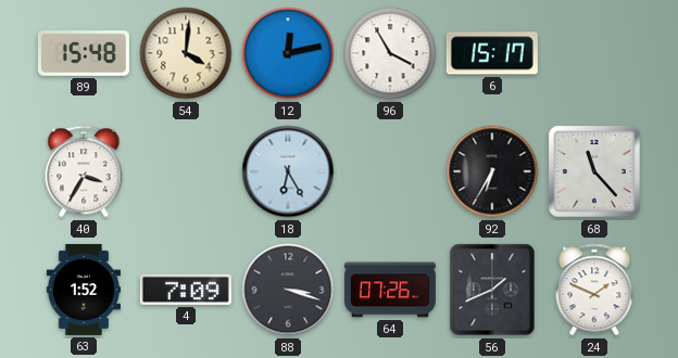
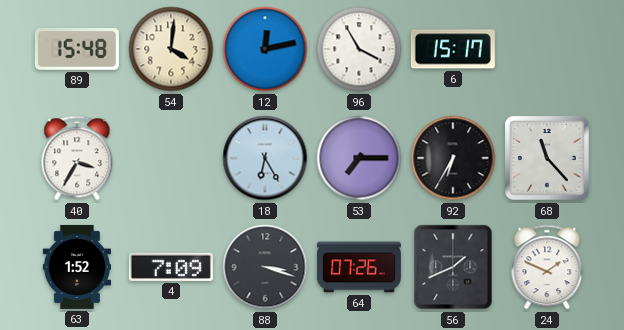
53: none -> 7:15 (359, 158)
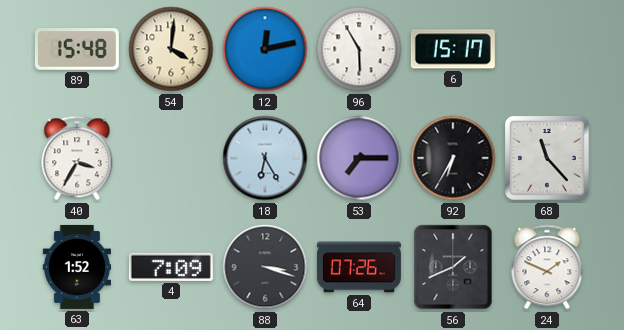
96: 3:55 -> 5:55 (359, 49)
